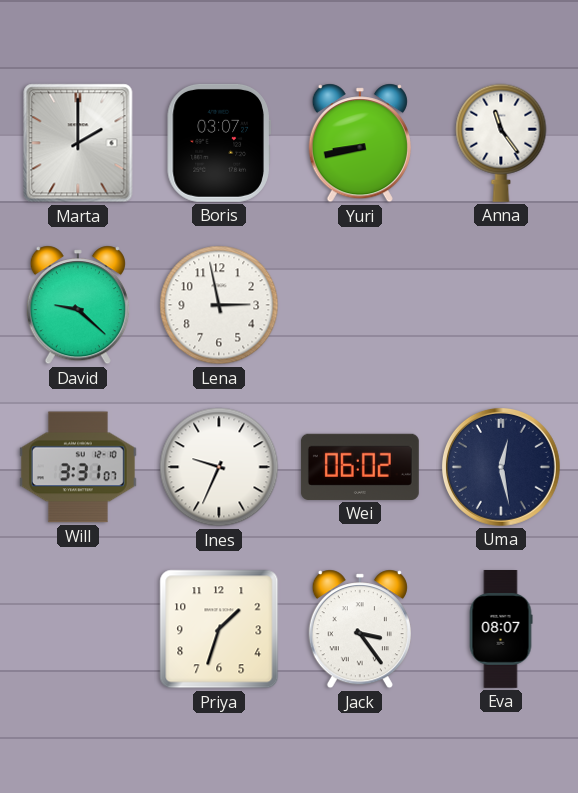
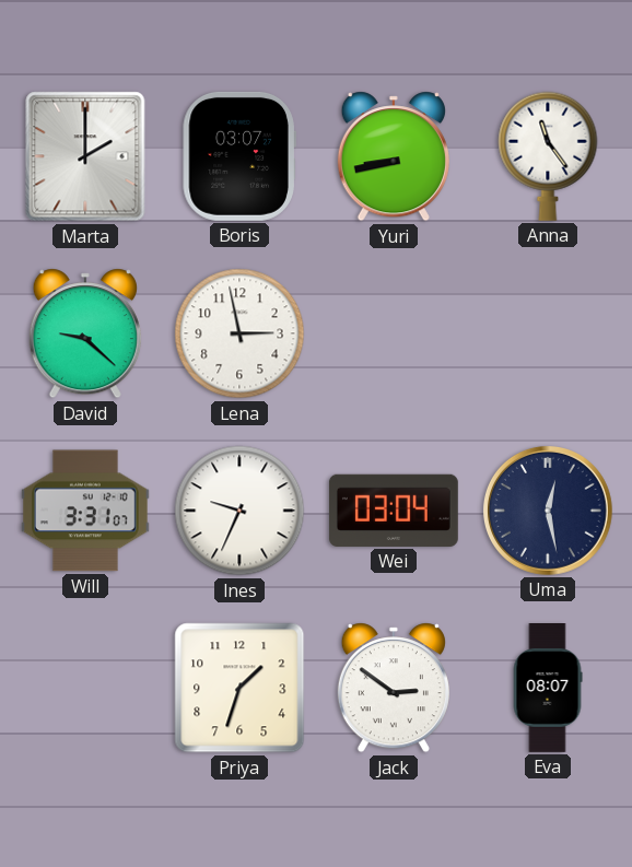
Wei: 06:02 -> 03:04 (394, 511)
Jack: 3:24 -> 2:51 (394, 688)
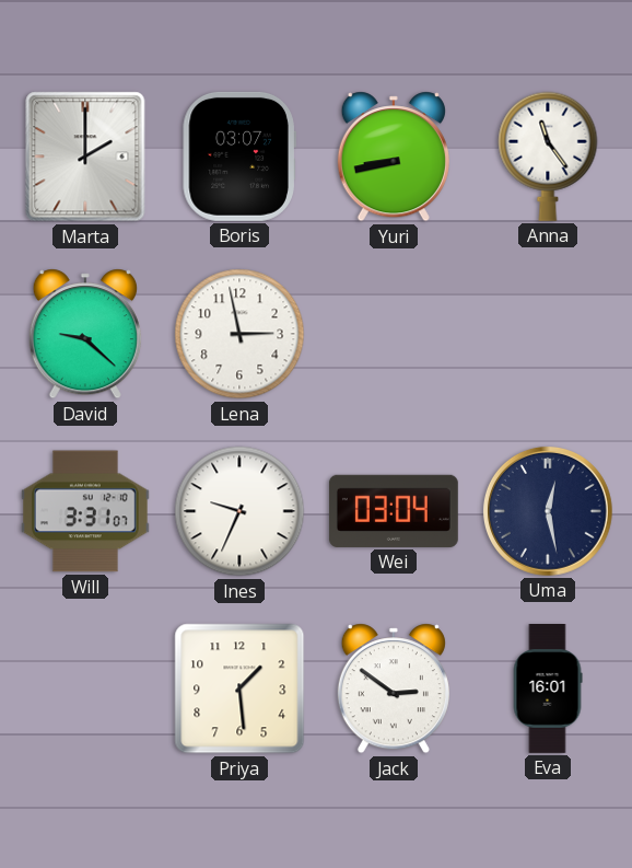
Priya: 1:33 -> 1:29 (239, 688)
Eva: 08:07 -> 16:01 (548, 690)
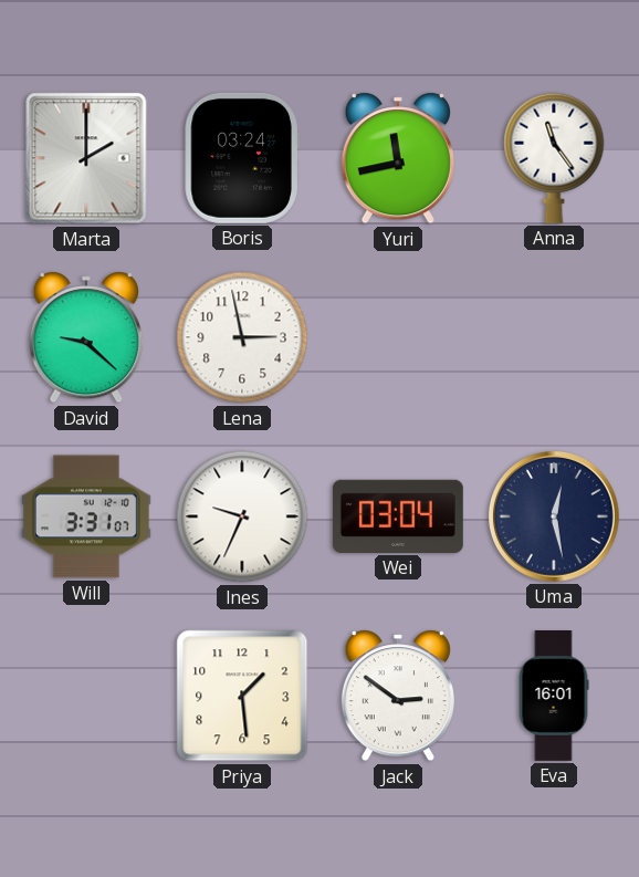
Boris: 03:07 -> 03:24 (242, 158)
Yuri: 8:43 -> 11:43 (398, 158)
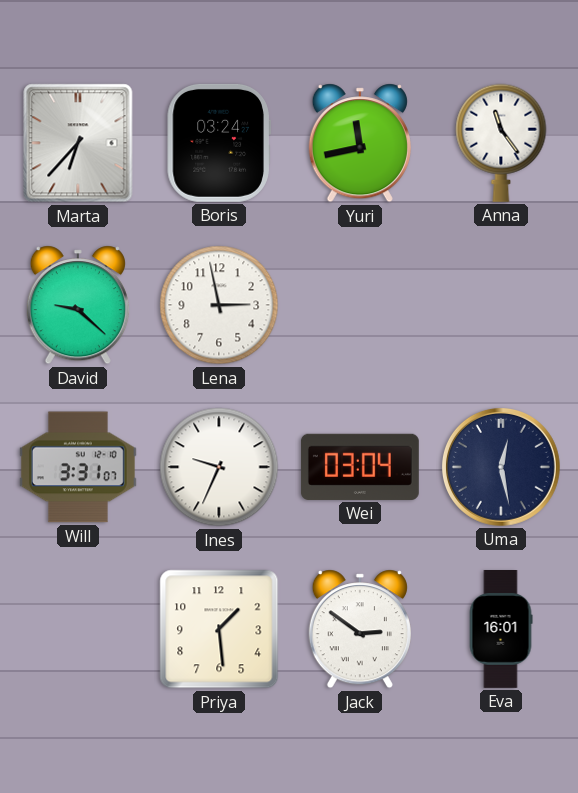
Marta: 2:00 -> 6:37 (78, 143)
